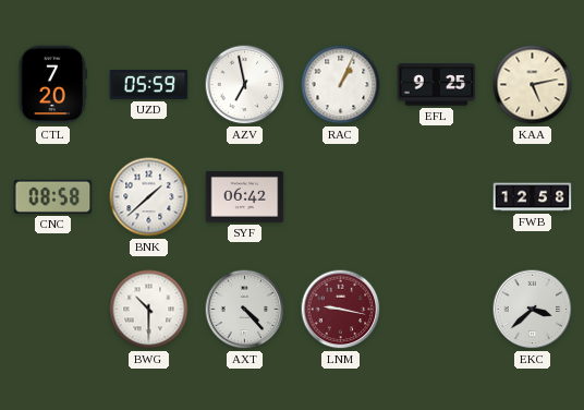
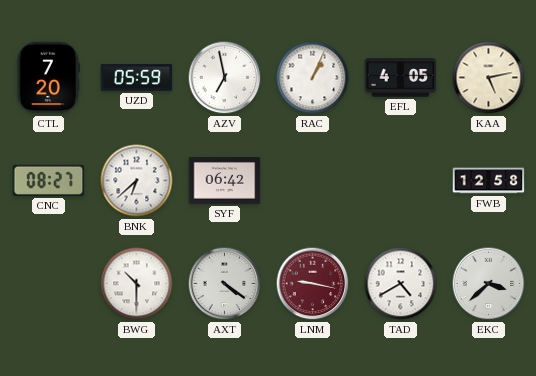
EFL: 9:25 -> 4:05 (401, 78)
CNC: 08:58 -> 08:27 (49, 180)
BNK: 1:38 -> 6:38 (137, 181)
AXT: 4:23 -> 4:21 (225, 284)
TAD: none -> 4:40 (401, 284)
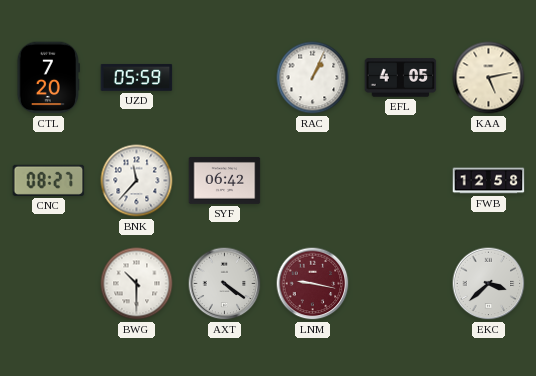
AZV: 6:58 -> none (225, 78)
BNK: 6:38 -> 11:37 (137, 181)
TAD: 4:40 -> none (401, 284)
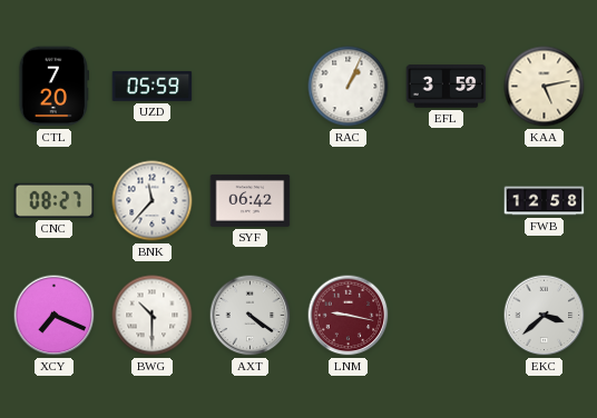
EFL: 4:05 -> 3:59 (447, 87)
XCY: none -> 7:19 (55, 316)
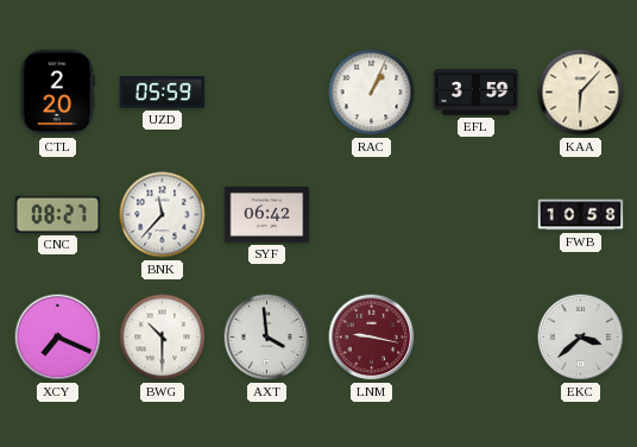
CTL: 7:20 -> 2:20 (57, 93)
KAA: 5:13 -> 6:07 (581, 93)
FWB: 12:58 -> 10:58 (581, 215)
AXT: 4:21 -> 3:59 (267, 338)
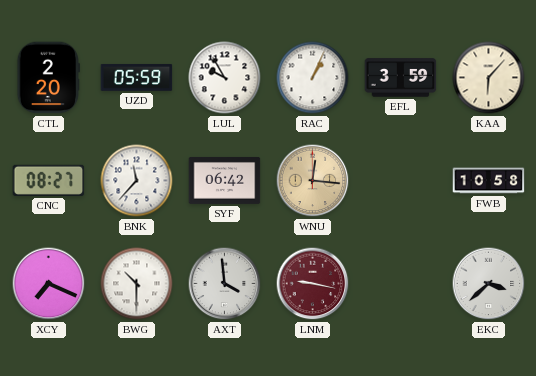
LUL: none -> 9:55 (225, 78)
WNU: none -> 12:16 (313, 181)
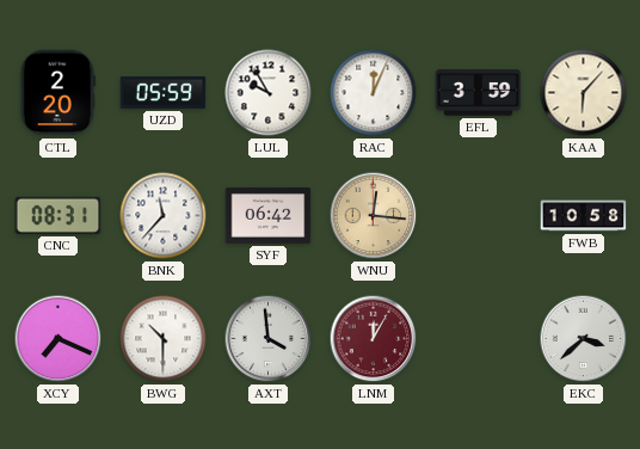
RAC: 1:04 -> 12:04 (374, 93)
CNC: 08:27 -> 08:31 (59, 215)
LNM: 9:17 -> 12:05 (374, 339)
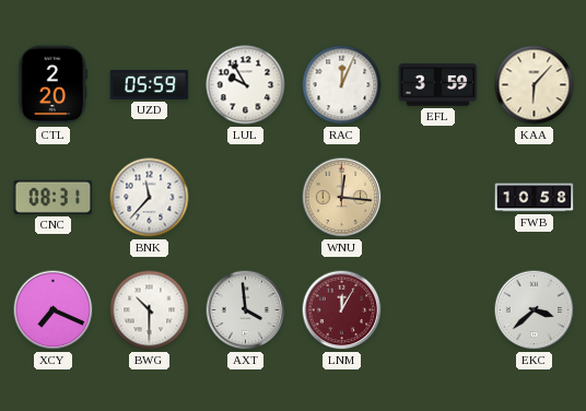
SYF: 06:42 -> none (269, 215)
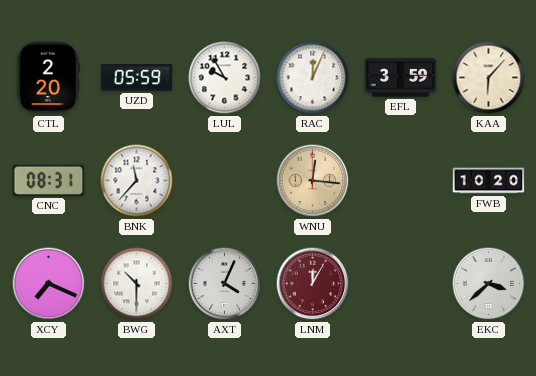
FWB: 10:58 -> 10:20 (489, 181)
AXT: 3:59 -> 4:04 (225, 284)
